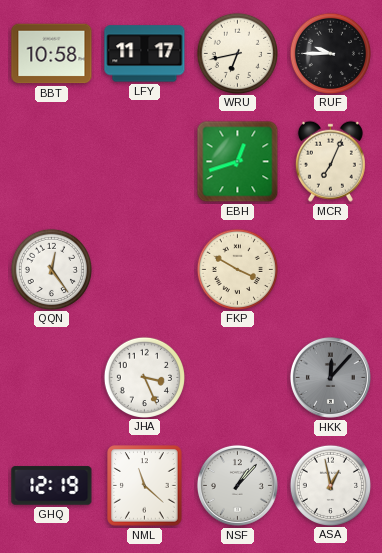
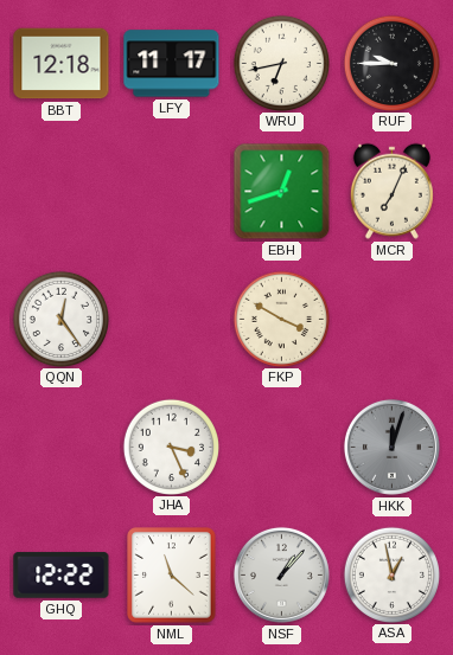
BBT: 10:58 -> 12:18 (62, 64)
HKK: 12:07 -> 12:03 (391, 447)
GHQ: 12:19 -> 12:22 (62, 576)
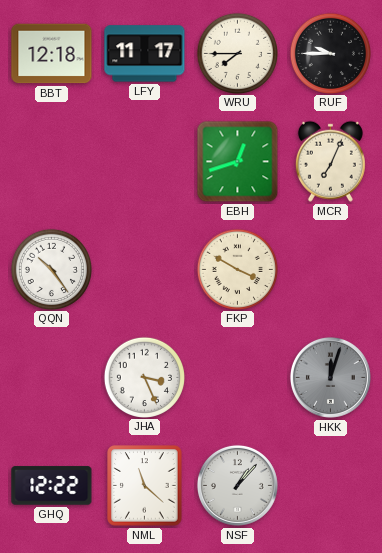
WRU: 6:43 -> 7:45 (237, 53)
QQN: 12:24 -> 10:24 (51, 269)
ASA: 12:58 -> none (391, 574)
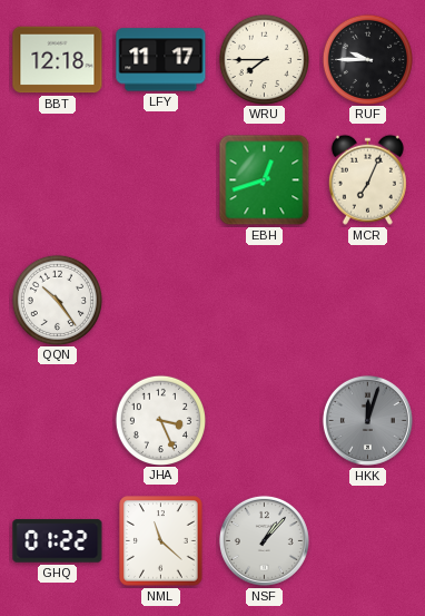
FKP: 3:50 -> none (237, 269)
GHQ: 12:22 -> 01:22 (58, 541)
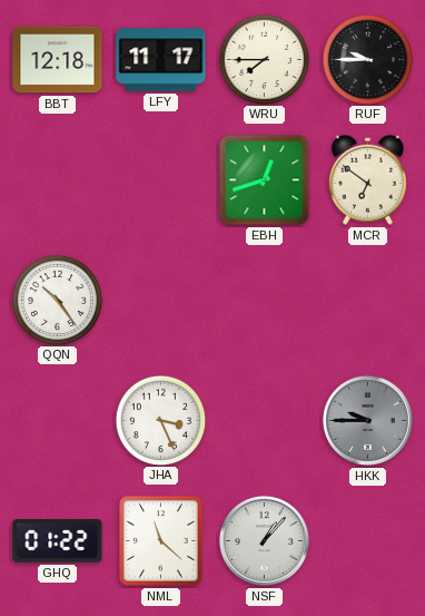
MCR: 7:04 -> 6:51 (367, 179)
HKK: 12:03 -> 9:45 (367, 420)
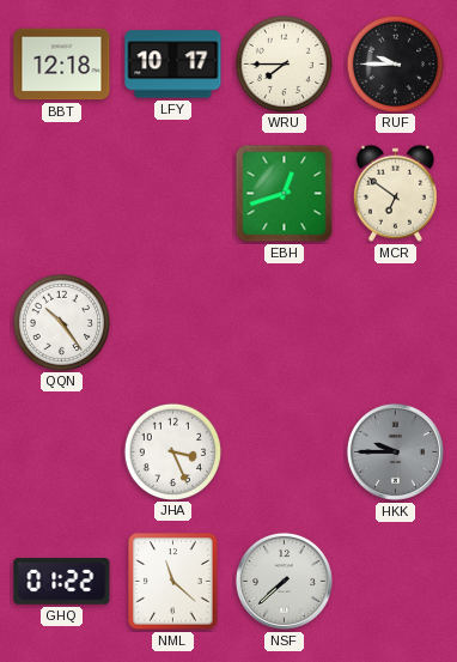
LFY: 11:17 -> 10:17 (173, 65)
NSF: 1:07 -> 7:38 (284, 581)
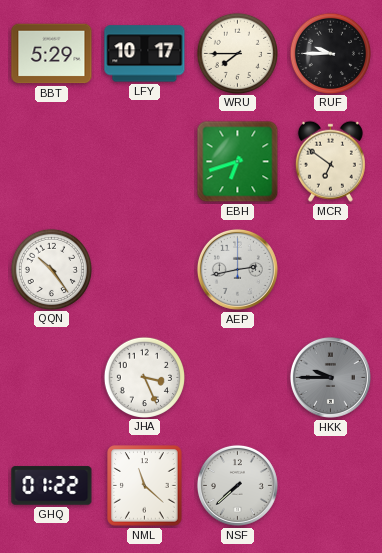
BBT: 12:18 -> 5:29 (52, 54)
EBH: 12:42 -> 6:42 (238, 162)
AEP: none -> 2:43 (237, 269)
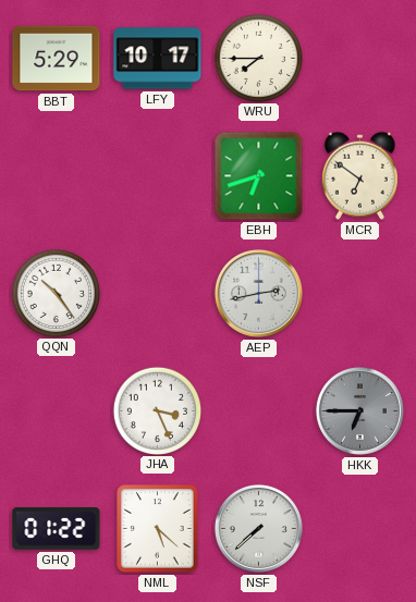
RUF: 9:45 -> none (330, 53)
HKK: 9:45 -> 6:45 (359, 410)
NML: 11:22 -> 5:22 (158, 529)
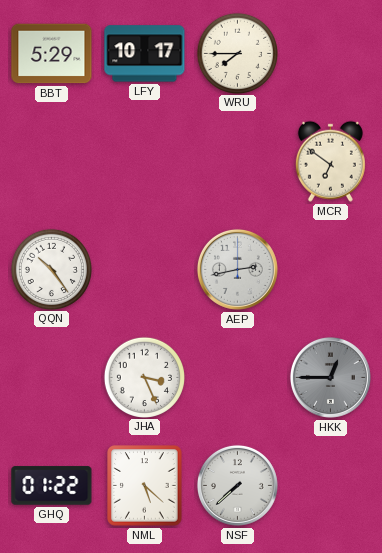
EBH: 6:42 -> none (259, 176)
HKK: 6:45 -> 12:45 (330, 377)
